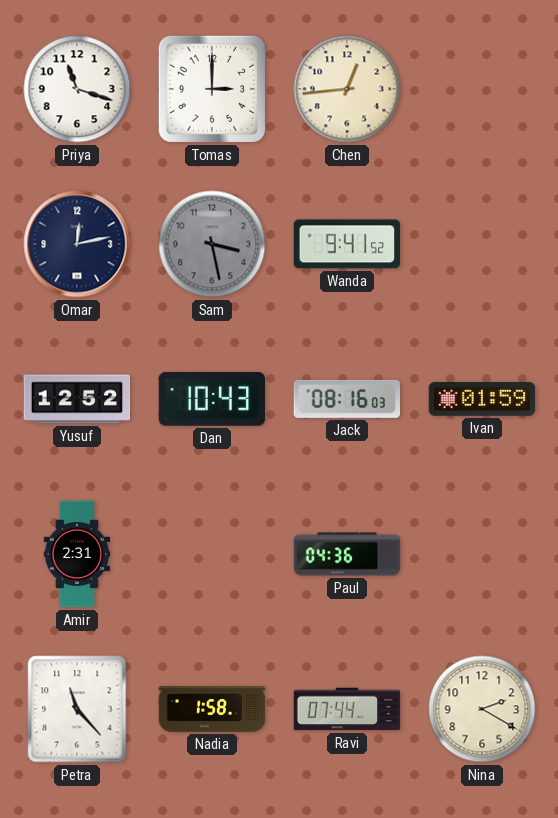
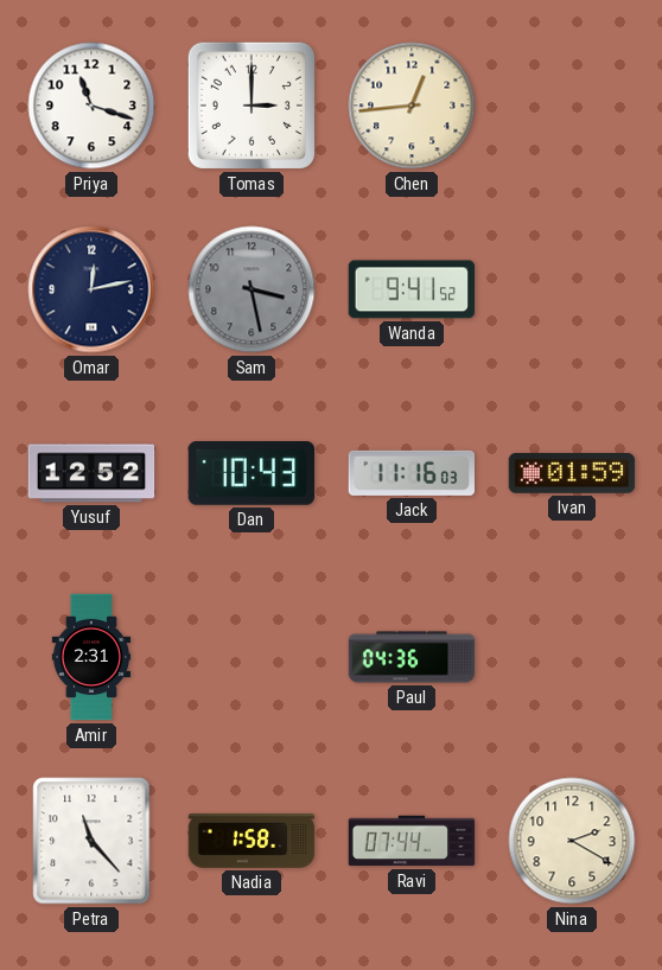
Jack: 08:16 -> 11:16 (412, 473)
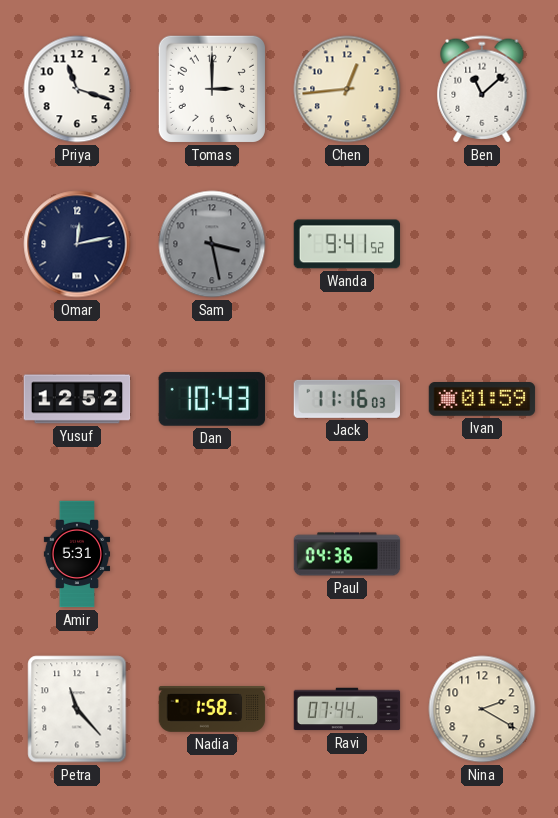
Ben: none -> 11:08 (482, 89)
Amir: 2:31 -> 5:31 (77, 554)
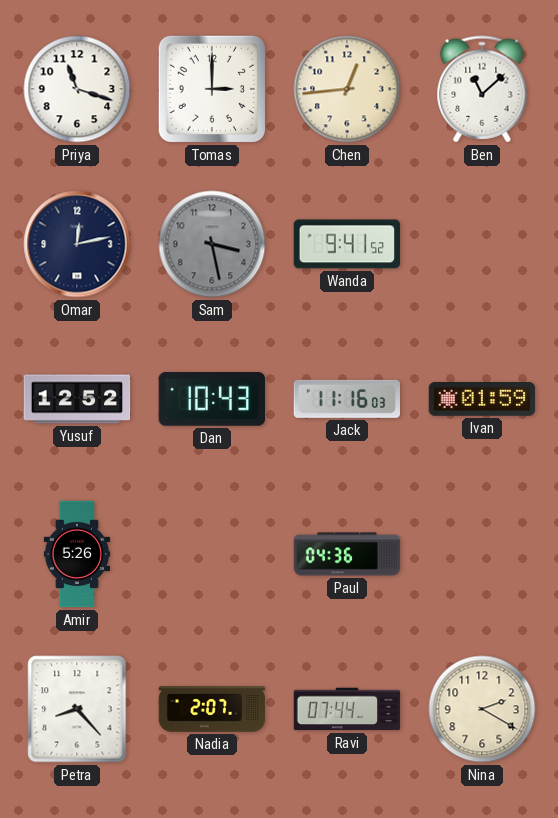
Amir: 5:31 -> 5:26 (77, 554)
Petra: 11:23 -> 8:23 (77, 709)
Nadia: 1:58 -> 2:07 (212, 710)
